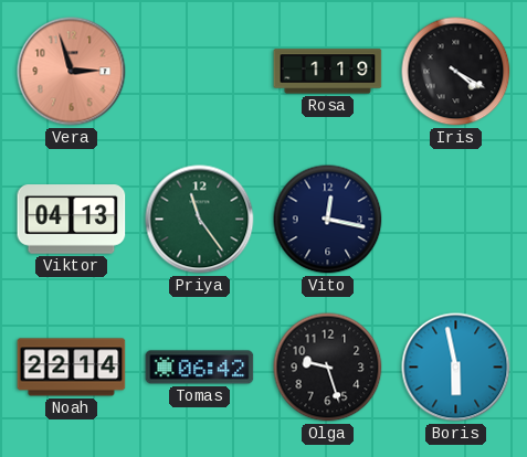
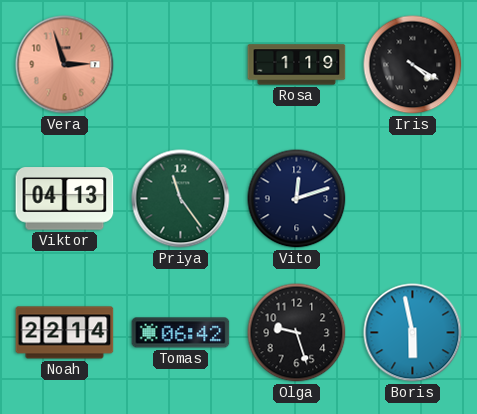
Vito: 12:17 -> 12:12 (297, 199)
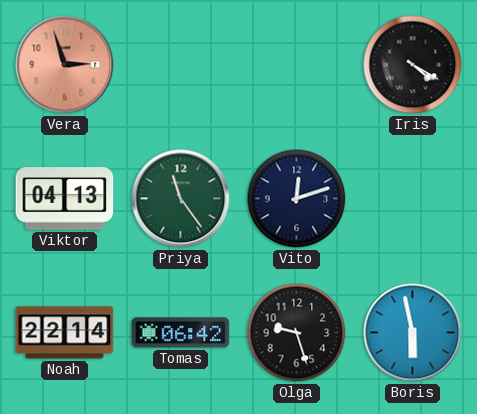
Rosa: 1:19 -> none (297, 65)
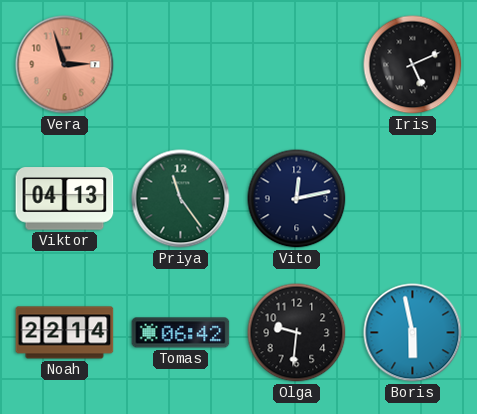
Iris: 4:20 -> 5:11 (413, 65)
Vito: 12:12 -> 12:13 (297, 199)
Olga: 9:27 -> 9:31 (297, 333)
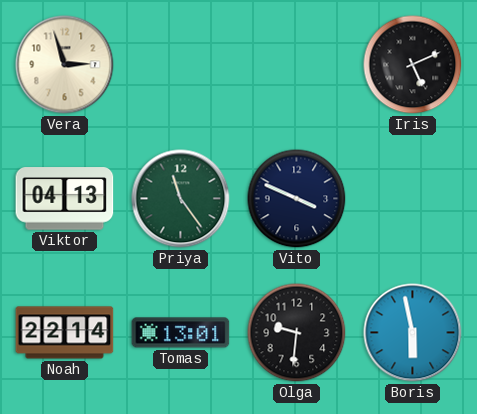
Vera dial: salmon -> cream (65, 65)
Vito: 12:13 -> 3:49 (297, 199)
Tomas: 06:42 -> 13:01 (181, 333)
